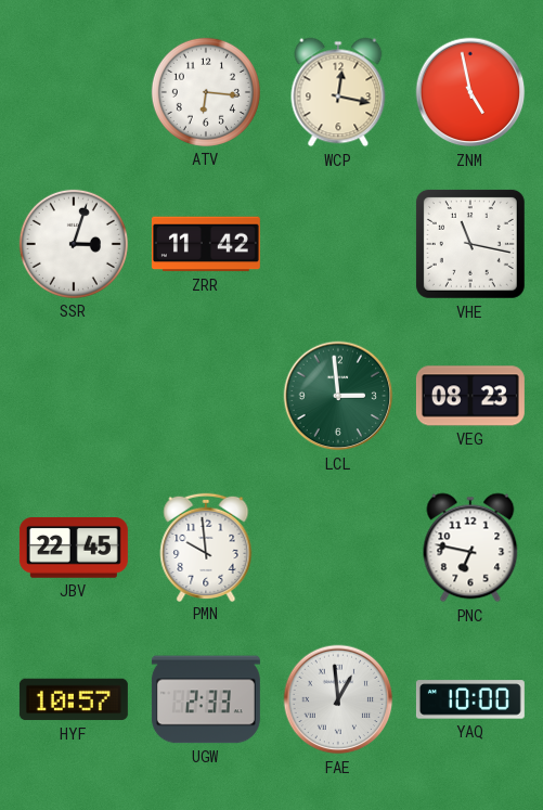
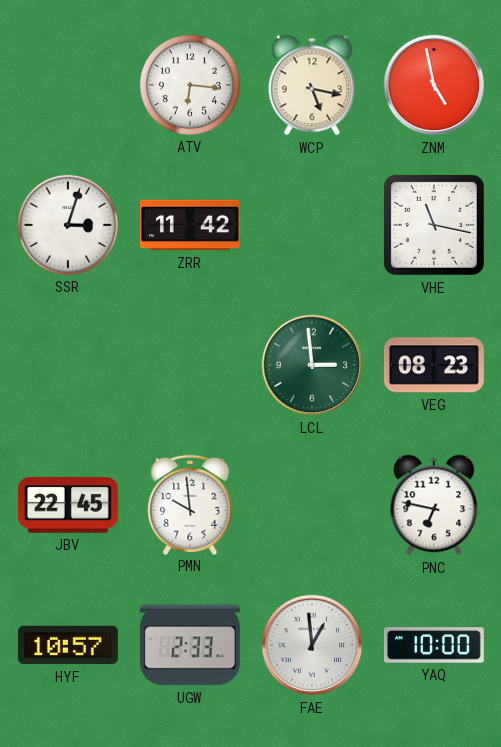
WCP: 12:17 -> 5:17 (312, 85)
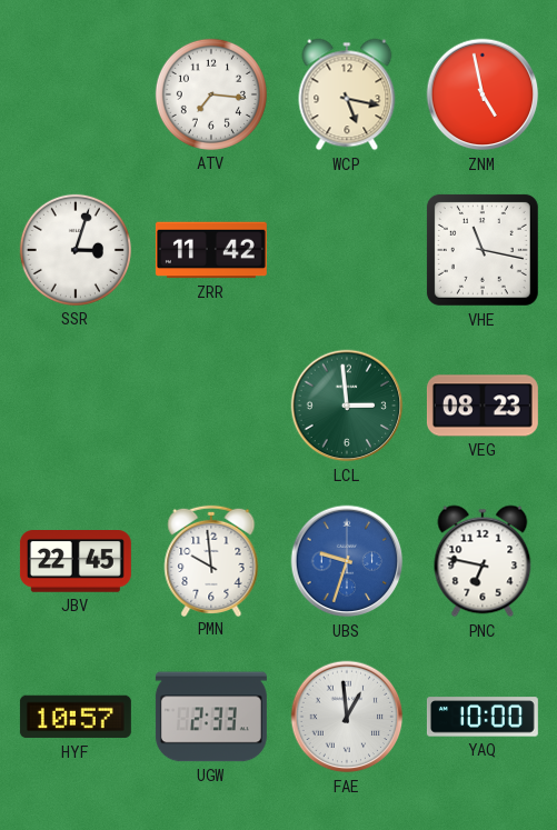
ATV: 6:16 -> 7:16 (211, 94)
UBS: none -> 9:33 (347, 561)
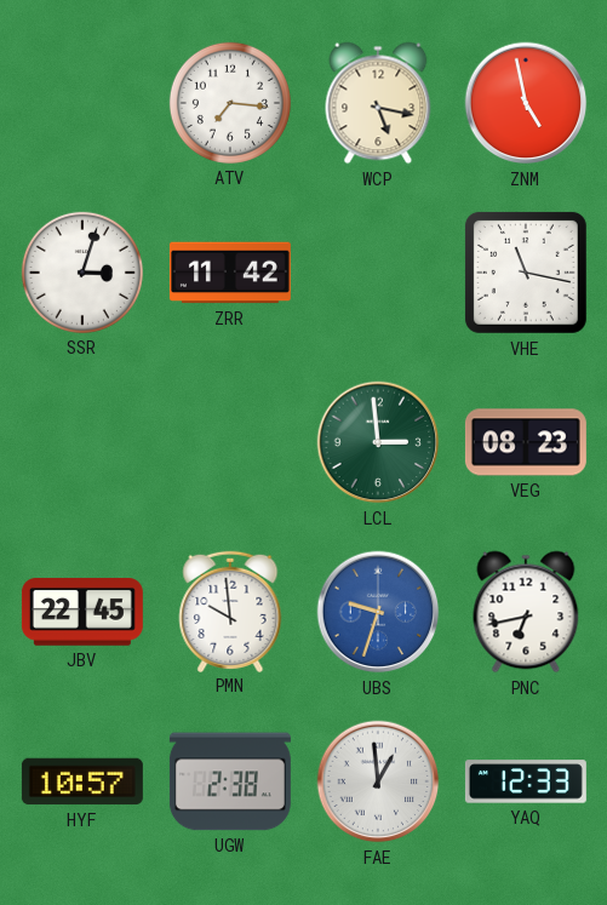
PNC: 6:47 -> 6:43 (526, 612)
UGW: 2:33 -> 2:38 (230, 781)
YAQ: 10:00 -> 12:33 (526, 781)
